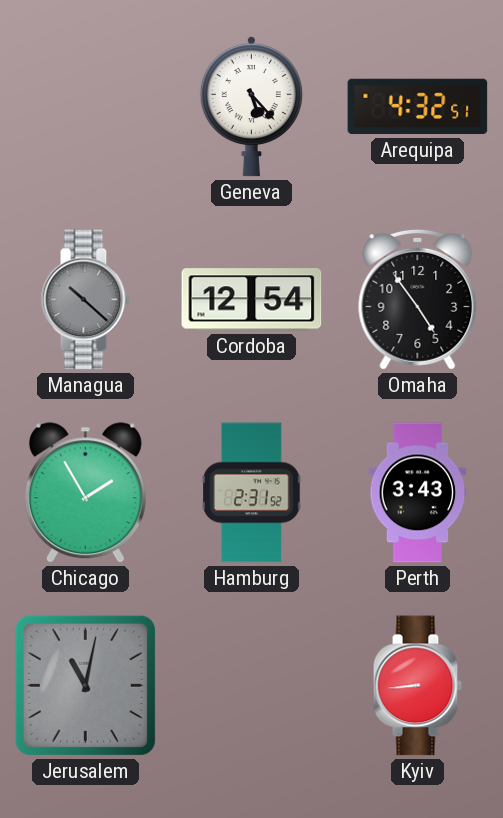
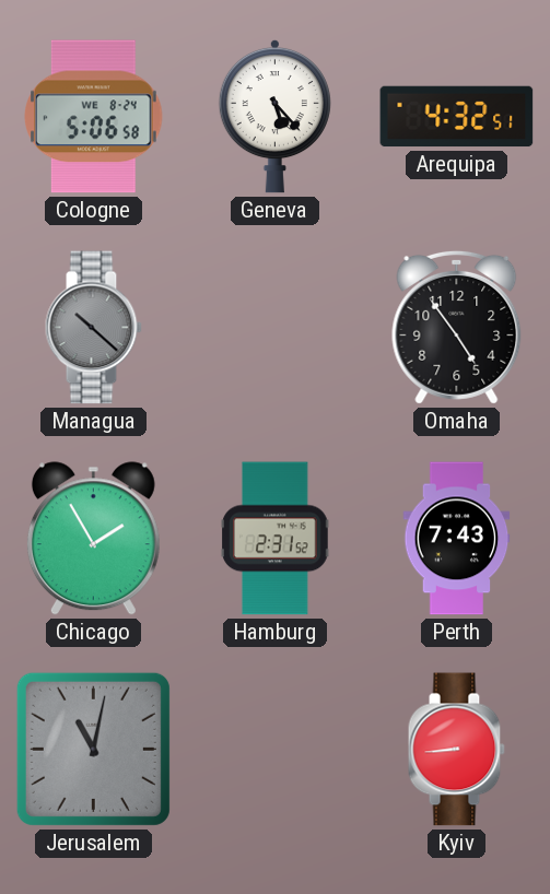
Cologne: none -> 5:06 (94, 117)
Cordoba: 12:54 -> none (252, 300)
Perth: 3:43 -> 7:43 (457, 539)
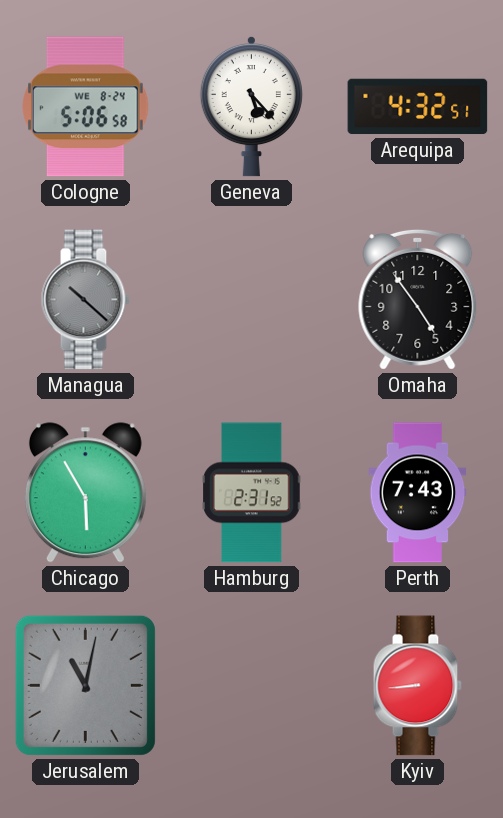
Chicago: 1:55 -> 5:55 (85, 493)
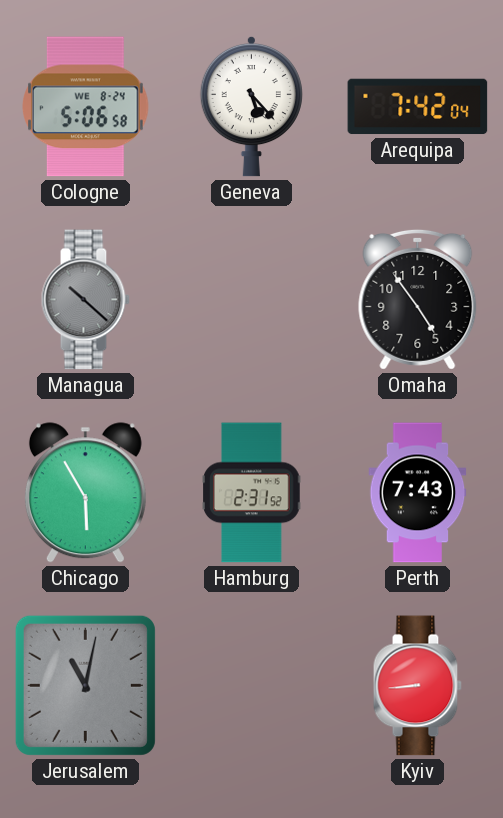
Arequipa: 4:32 -> 7:42 (418, 107)
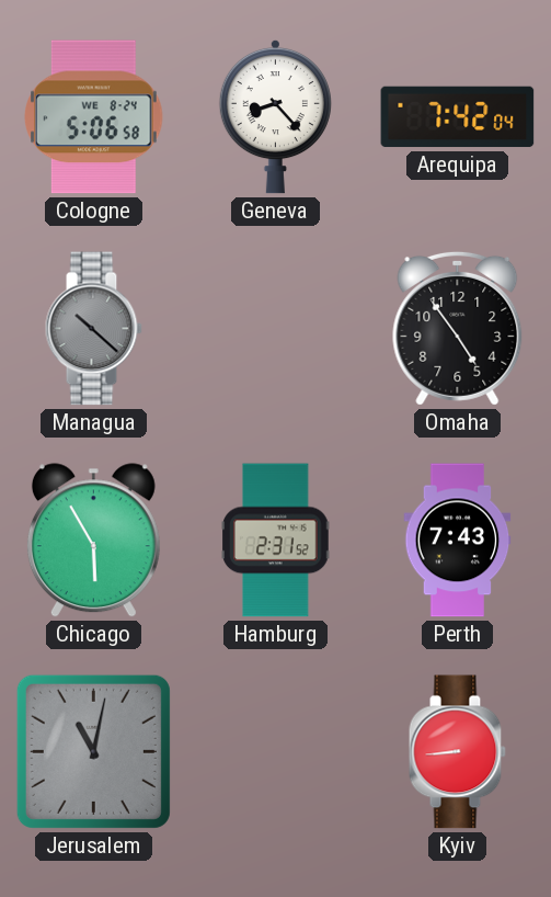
Geneva: 5:23 -> 8:23 (275, 116)
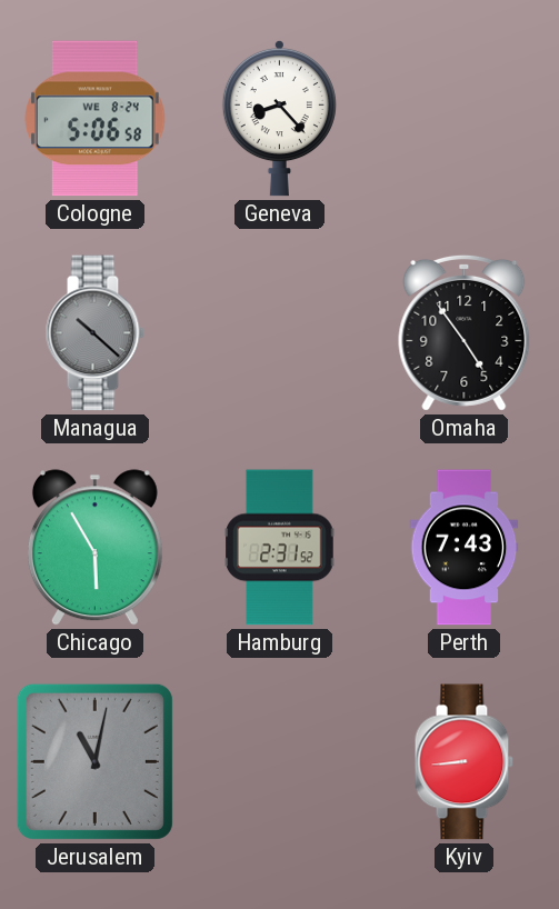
Arequipa: 7:42 -> none (458, 117)
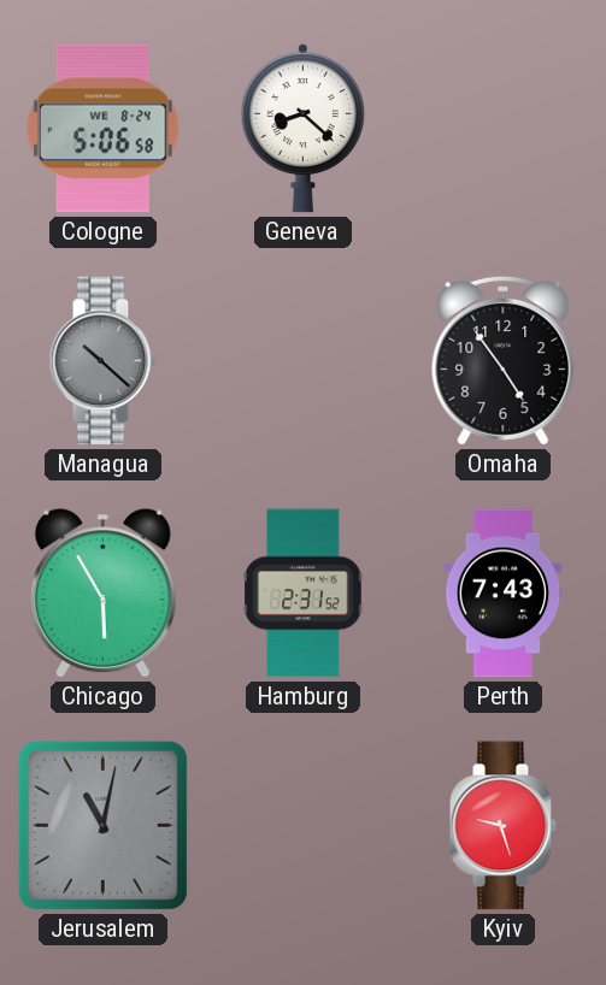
Geneva: 8:23 -> 8:22 (302, 128)
Kyiv: 8:44 -> 9:27 (502, 826)
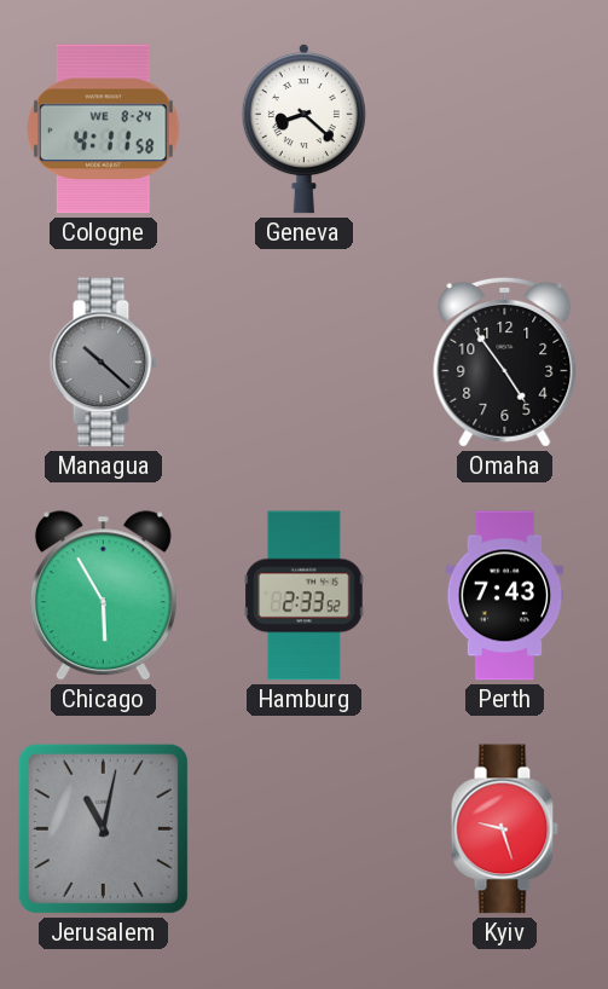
Cologne: 5:06 -> 4:11 (104, 129)
Hamburg: 2:31 -> 2:33 (305, 596)
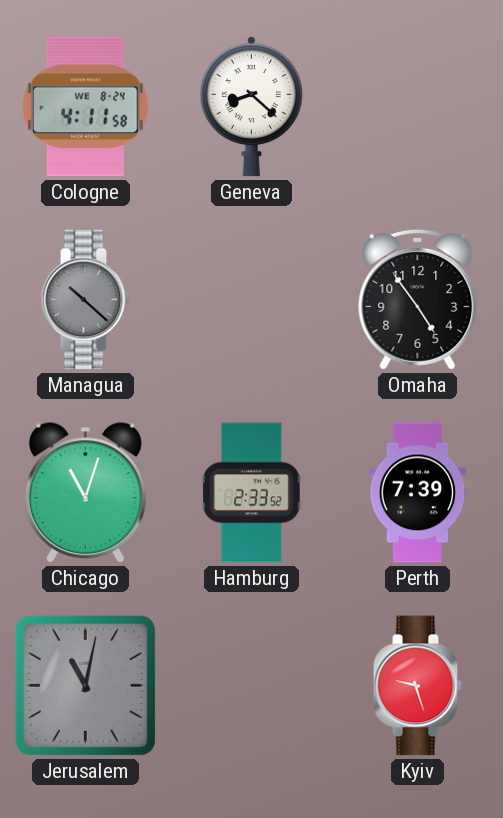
Chicago: 5:55 -> 11:03 (85, 493)
Perth: 7:43 -> 7:39 (418, 493)
